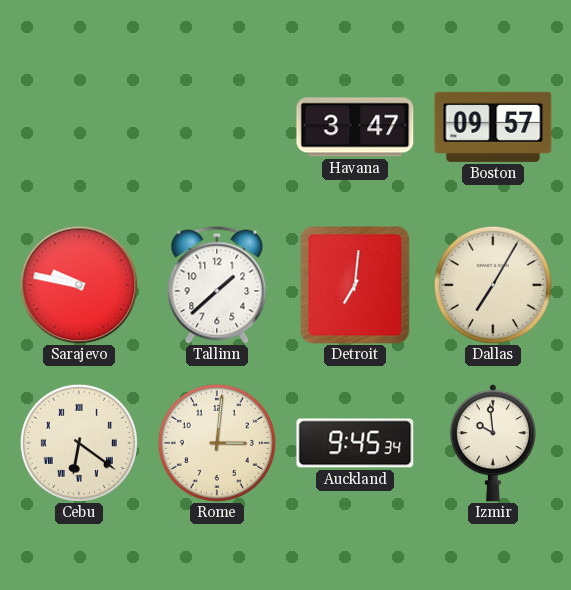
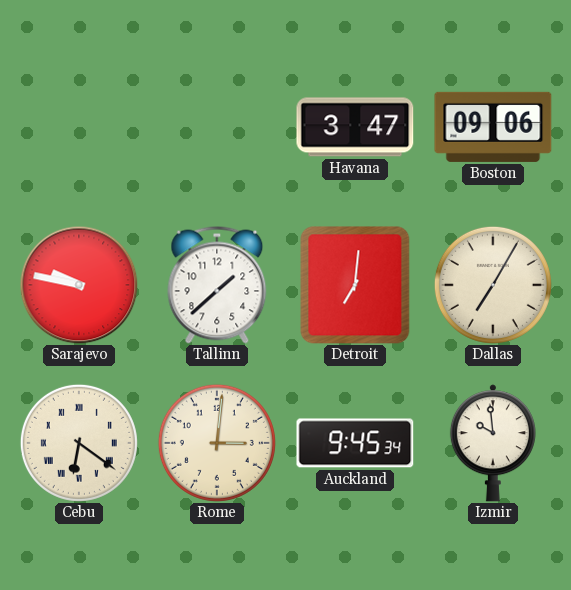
Boston: 09:57 -> 09:06 (493, 127)
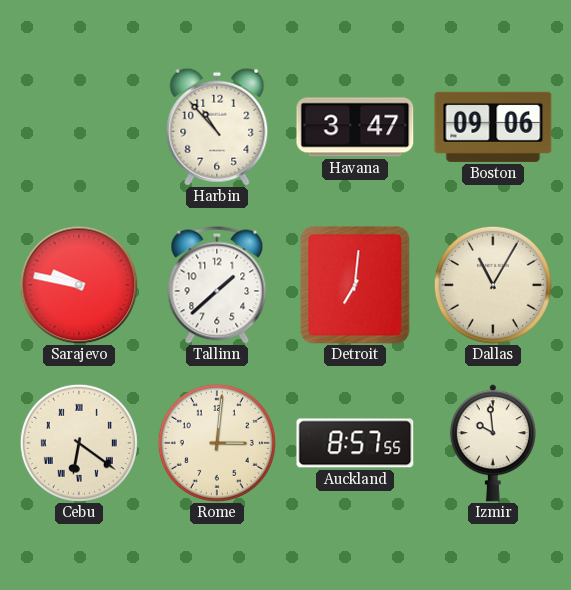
Harbin: none -> 10:53 (217, 127)
Dallas: 7:05 -> 11:05 (493, 285)
Auckland: 9:45 -> 8:57 (355, 443)
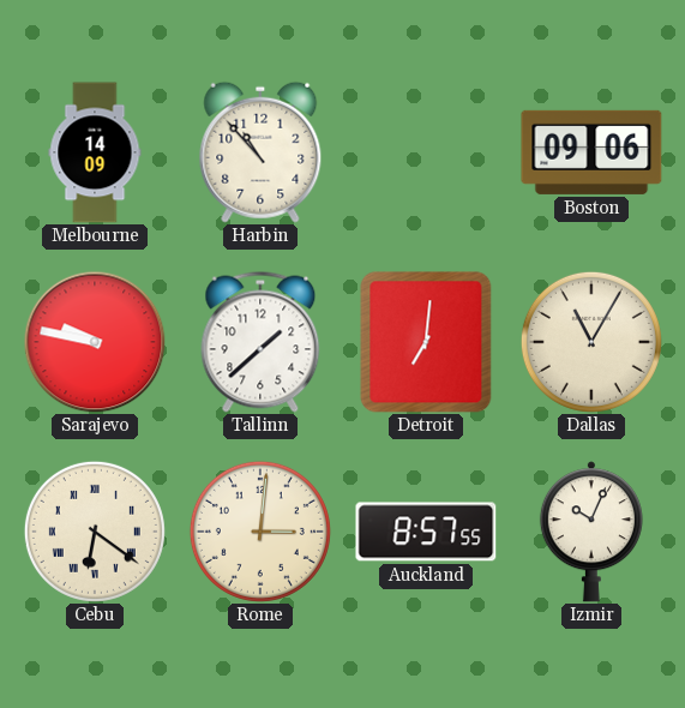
Melbourne: none -> 14:09 (95, 152)
Havana: 3:47 -> none (355, 127)
Izmir: 9:59 -> 10:04 (591, 532)
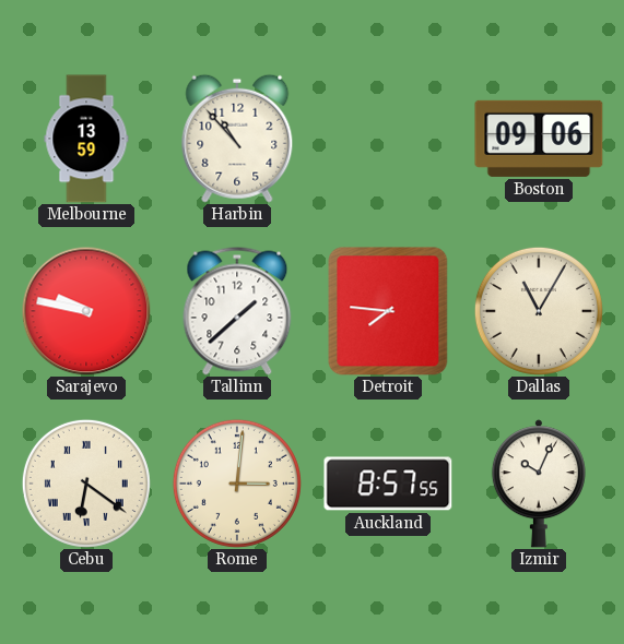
Melbourne: 14:09 -> 13:59 (86, 139)
Detroit: 7:01 -> 7:46 (388, 311)
